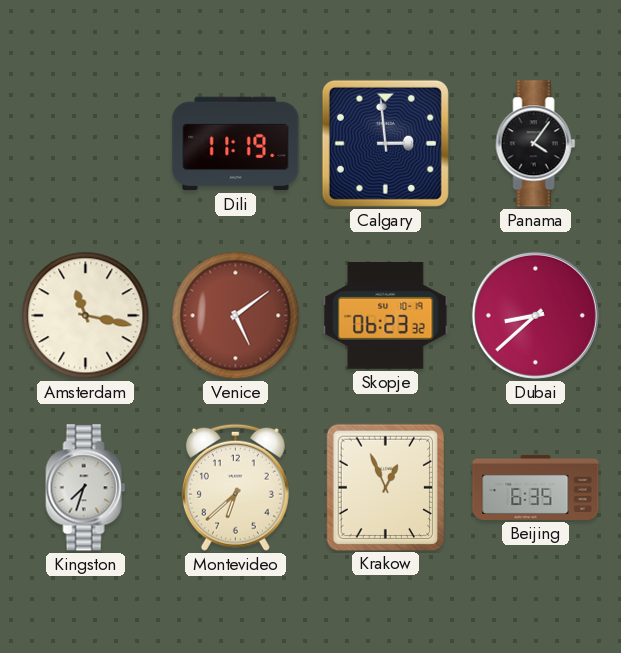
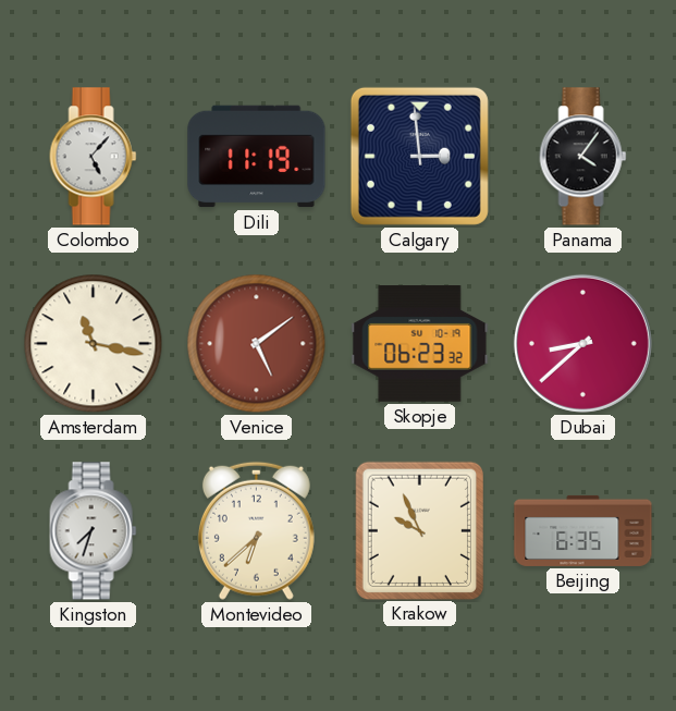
Colombo: none -> 5:07 (94, 157)
Krakow: 12:56 -> 9:56 (419, 530)
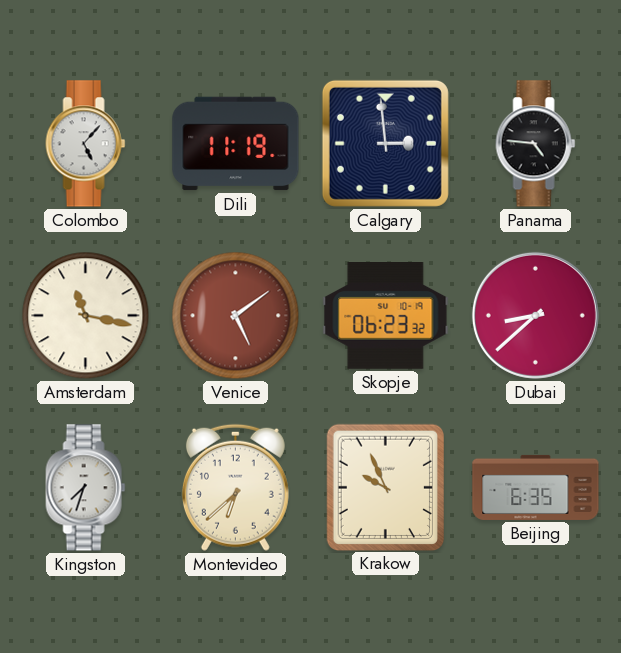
Panama: 4:06 -> 4:46 (536, 144)
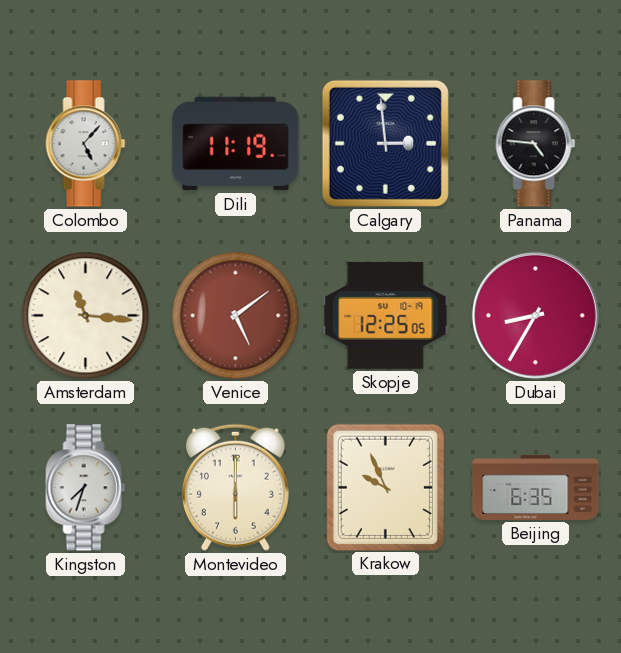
Amsterdam: 11:17 -> 11:16 (86, 316)
Skopje: 06:23 -> 12:25 (386, 316)
Dubai: 8:38 -> 8:35 (535, 315)
Montevideo: 6:38 -> 6:00 (235, 487)
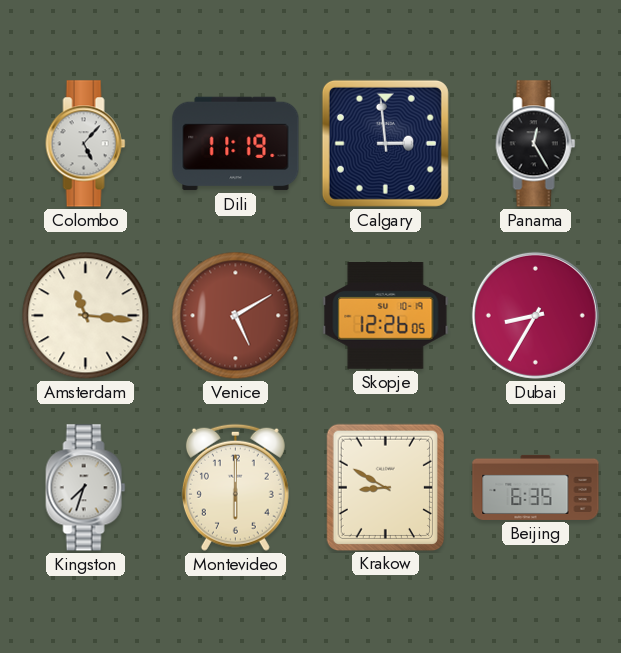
Panama: 4:46 -> 12:25 (536, 144)
Venice: 5:09 -> 5:10 (236, 316)
Skopje: 12:25 -> 12:26 (386, 316)
Krakow: 9:56 -> 8:50 (385, 487)
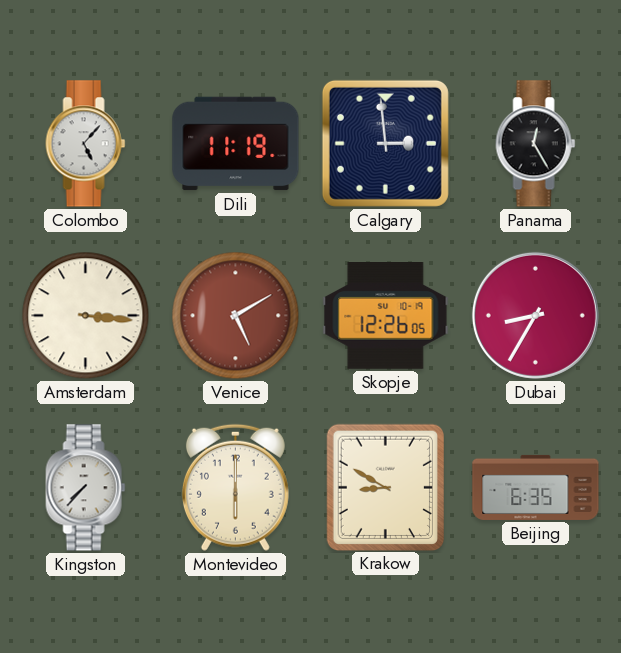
Amsterdam: 11:16 -> 3:16 (86, 316)
Kingston: 7:33 -> 7:37 (86, 488)
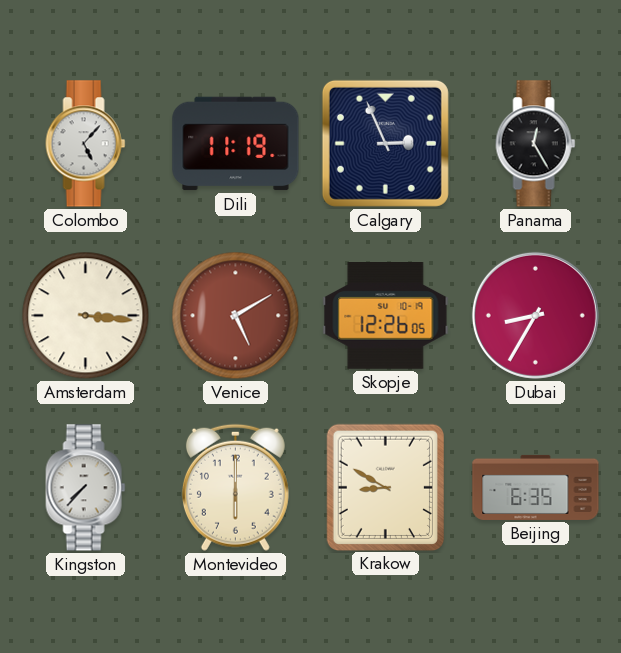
Calgary: 2:59 -> 2:56 (385, 143)
